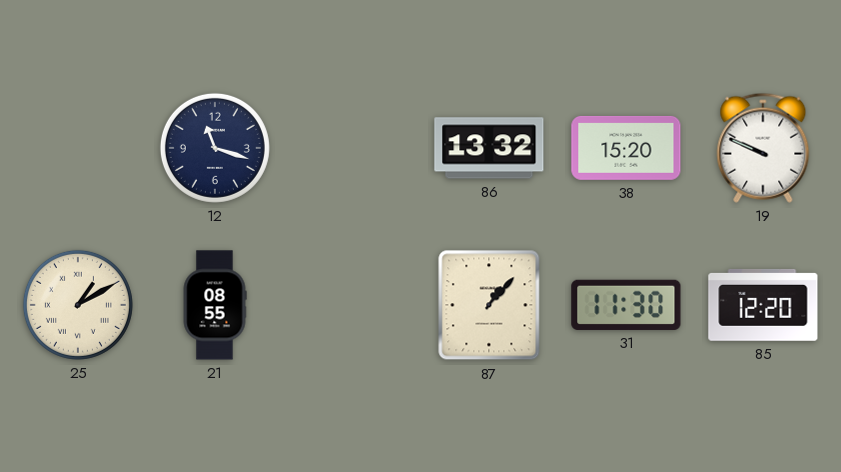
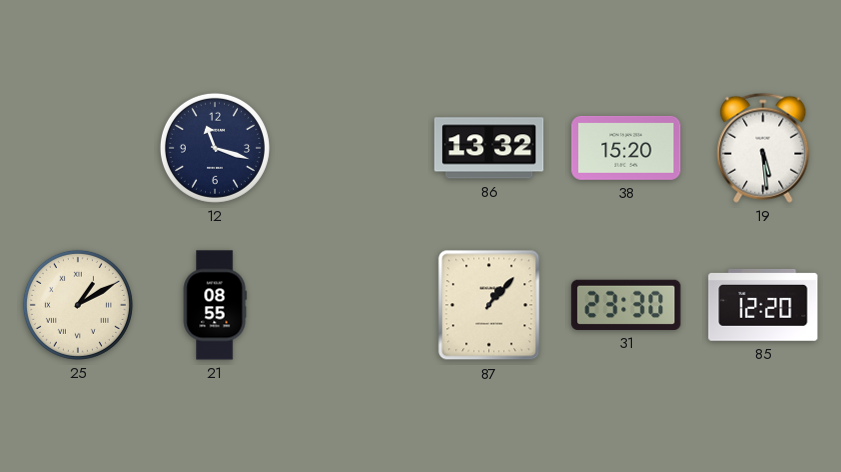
19: 9:49 -> 5:29 (763, 148)
31: 11:30 -> 23:30 (626, 305)
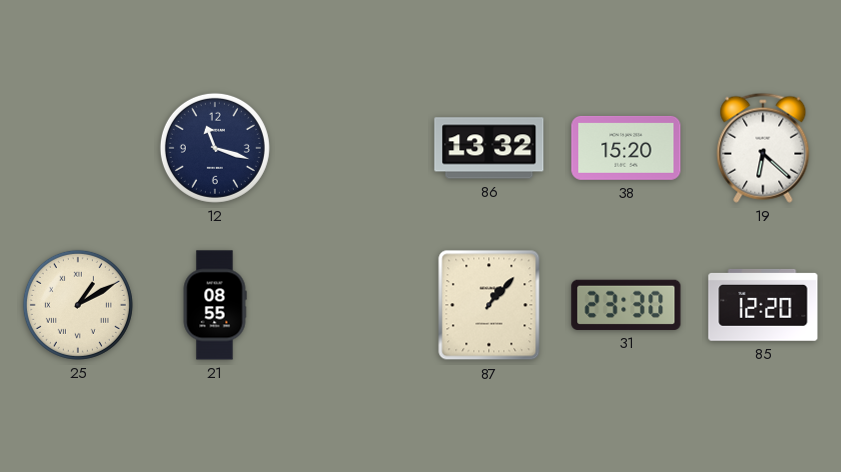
19: 5:29 -> 6:22 (763, 148)
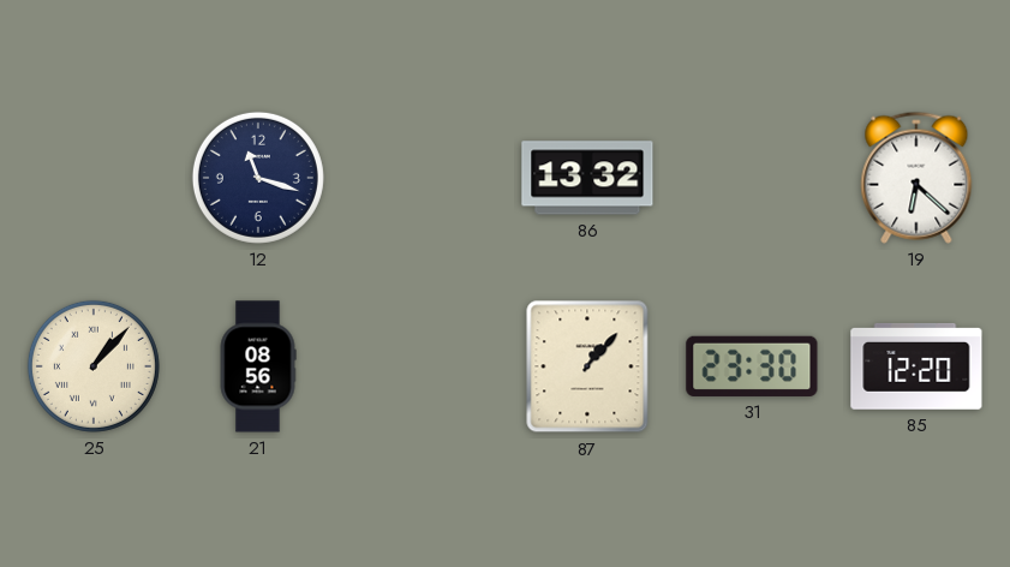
38: 15:20 -> none (626, 148)
25: 1:10 -> 1:07 (94, 366)
21: 08:55 -> 08:56 (258, 366)
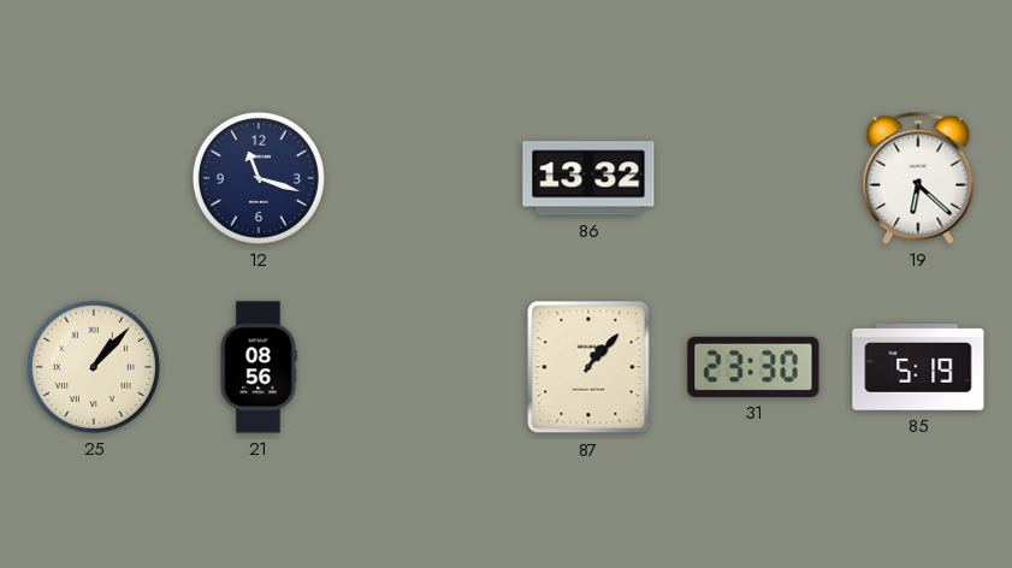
85: 12:20 -> 5:19 (918, 367)
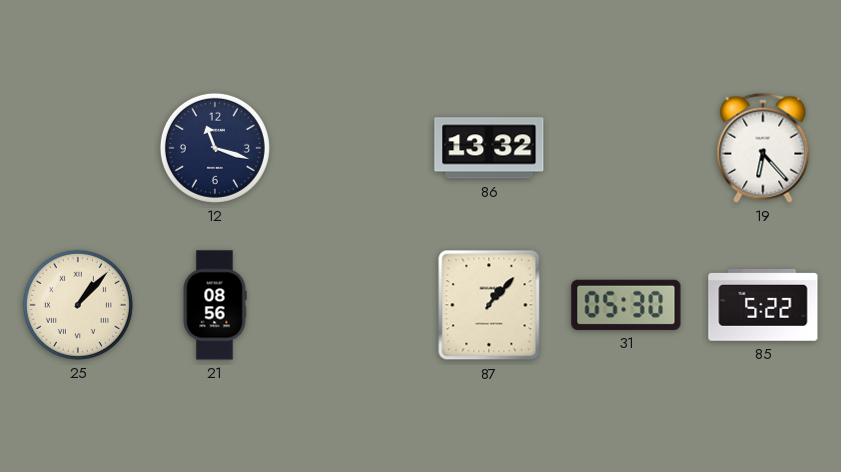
19: 6:22 -> 6:23 (763, 148)
31: 23:30 -> 05:30 (626, 305)
85: 5:19 -> 5:22 (763, 305)
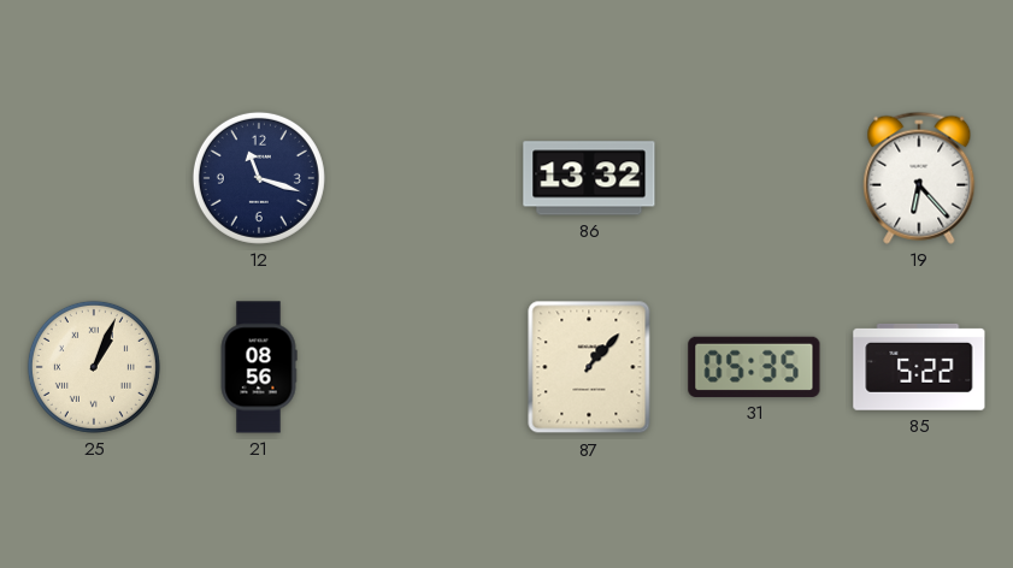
25: 1:07 -> 1:04 (94, 367)
31: 05:30 -> 05:35 (754, 367)
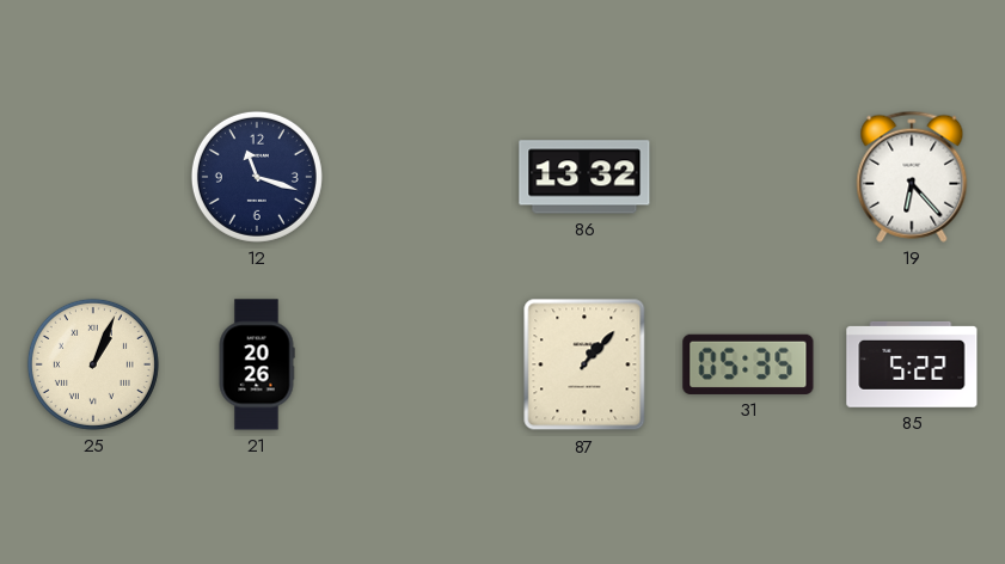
21: 08:56 -> 20:26 (257, 364)
